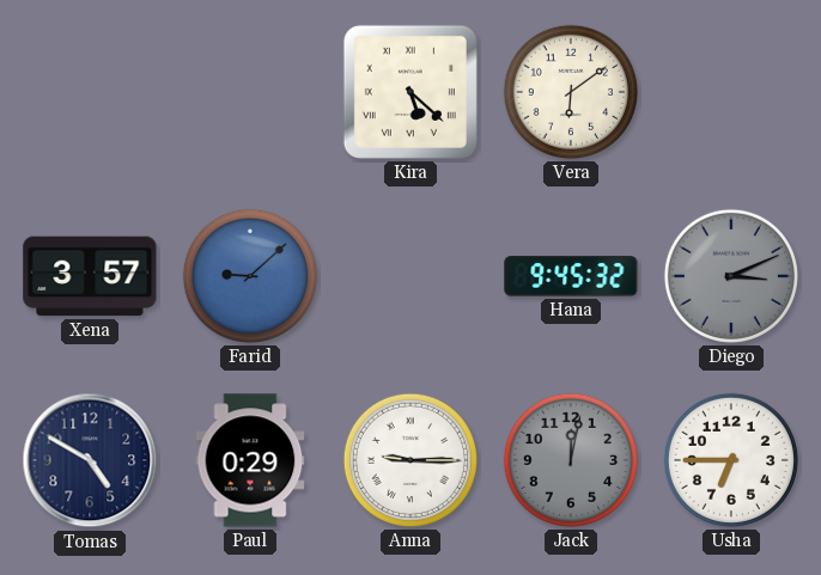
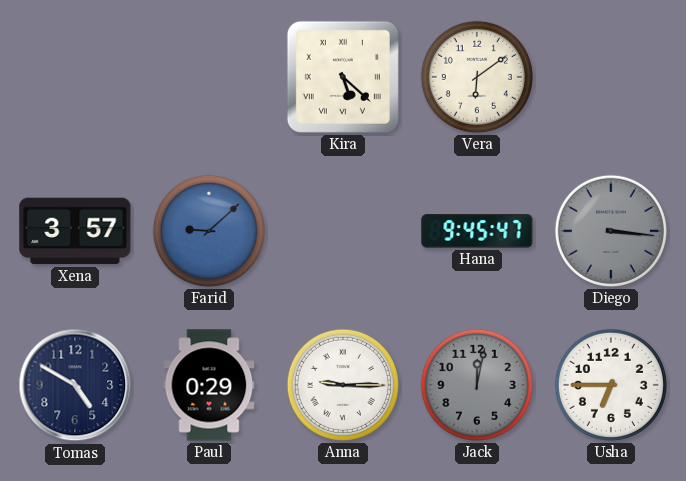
Hana: 9:45:32 -> 9:45:47 (477, 231)
Diego: 3:11 -> 3:16 (611, 231)
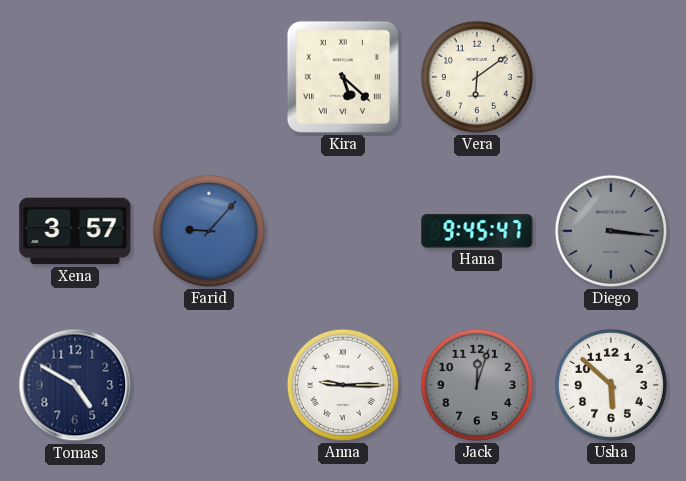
Farid: 9:08 -> 9:07 (209, 231)
Paul: 0:29 -> none (209, 385)
Jack: 12:02 -> 12:03 (477, 385)
Usha: 6:45 -> 5:52 (611, 385)
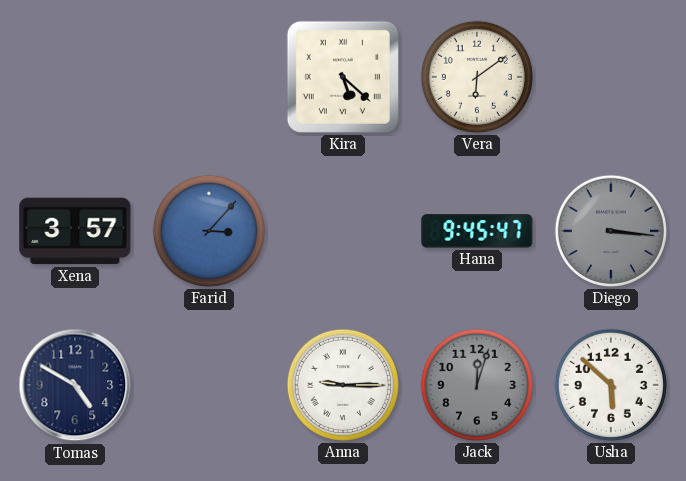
Farid: 9:07 -> 3:07 (209, 231)
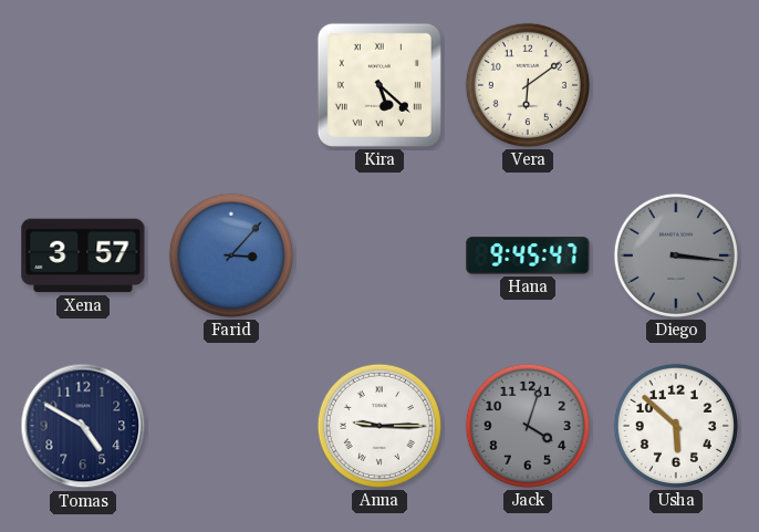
Jack: 12:03 -> 4:03 (528, 426)
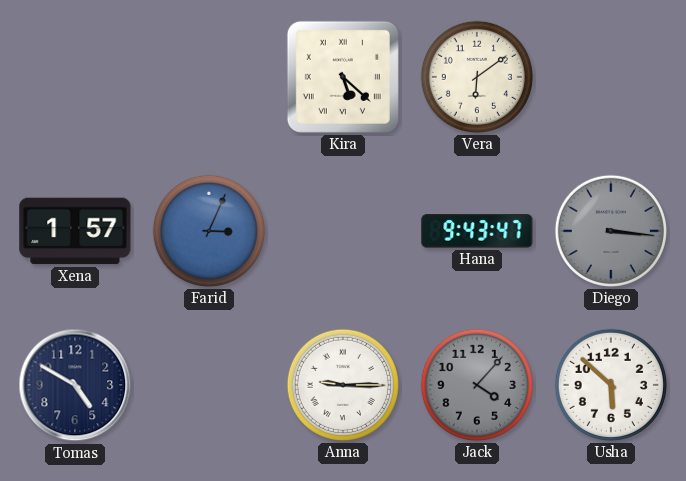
Xena: 3:57 -> 1:57 (75, 231)
Farid: 3:07 -> 3:04 (209, 231)
Hana: 9:45 -> 9:43 (477, 231)
Jack: 4:03 -> 4:07 (477, 385)
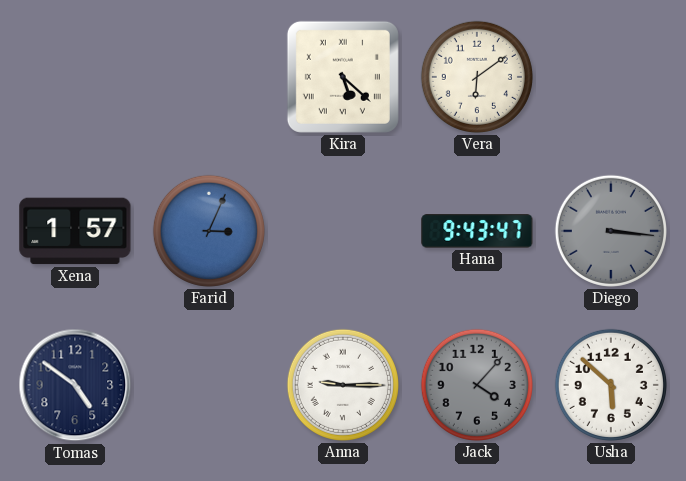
Tomas: 4:50 -> 4:51 (75, 385)
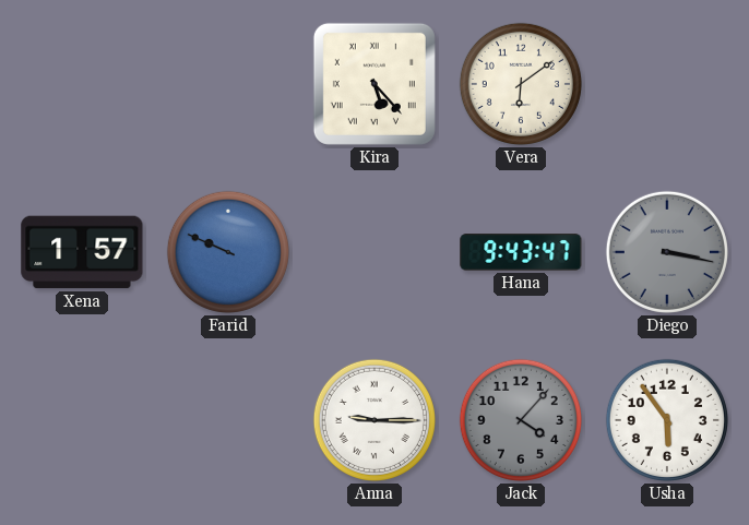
Kira: 5:22 -> 5:23 (374, 84)
Farid: 3:04 -> 9:49 (228, 252)
Diego: 3:16 -> 3:17 (667, 252)
Tomas: 4:51 -> none (75, 385)
Usha: 5:52 -> 5:54 (667, 420)
